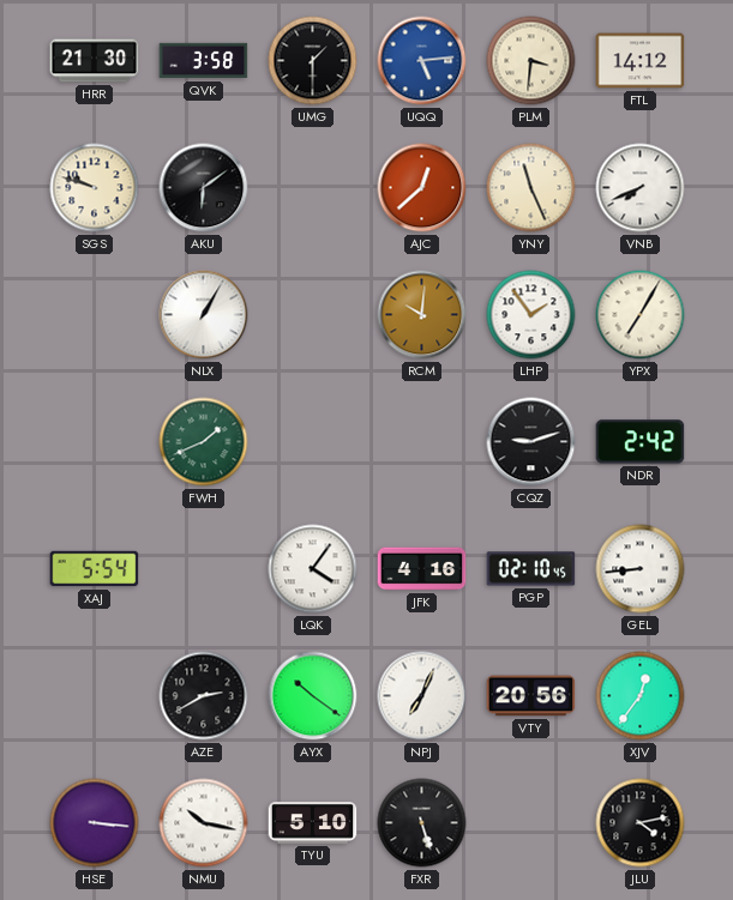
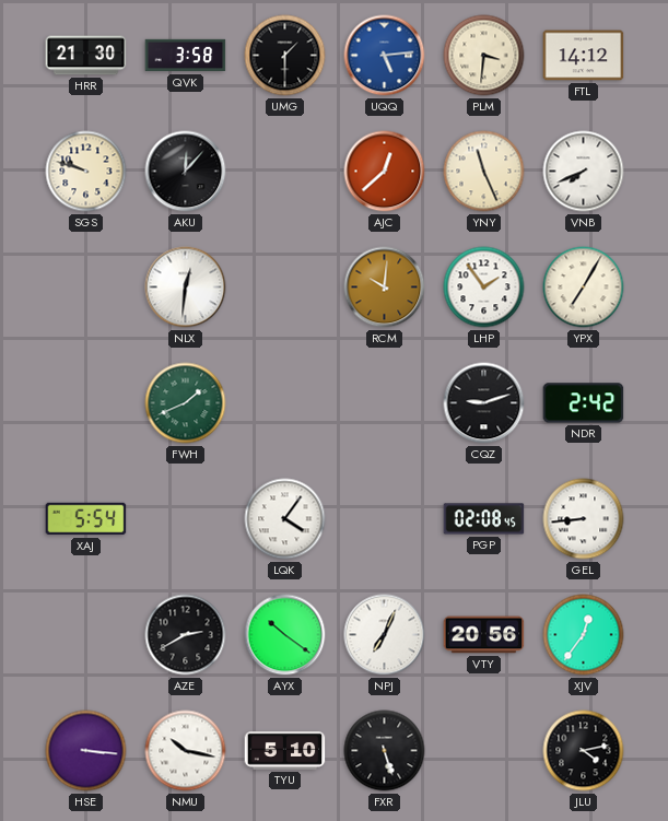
AKU: 6:09 -> 12:07 (186, 172)
NLX: 1:05 -> 12:31 (186, 288)
JFK: 4:16 -> none (422, 569)
PGP: 02:10 -> 02:08 (484, 519)
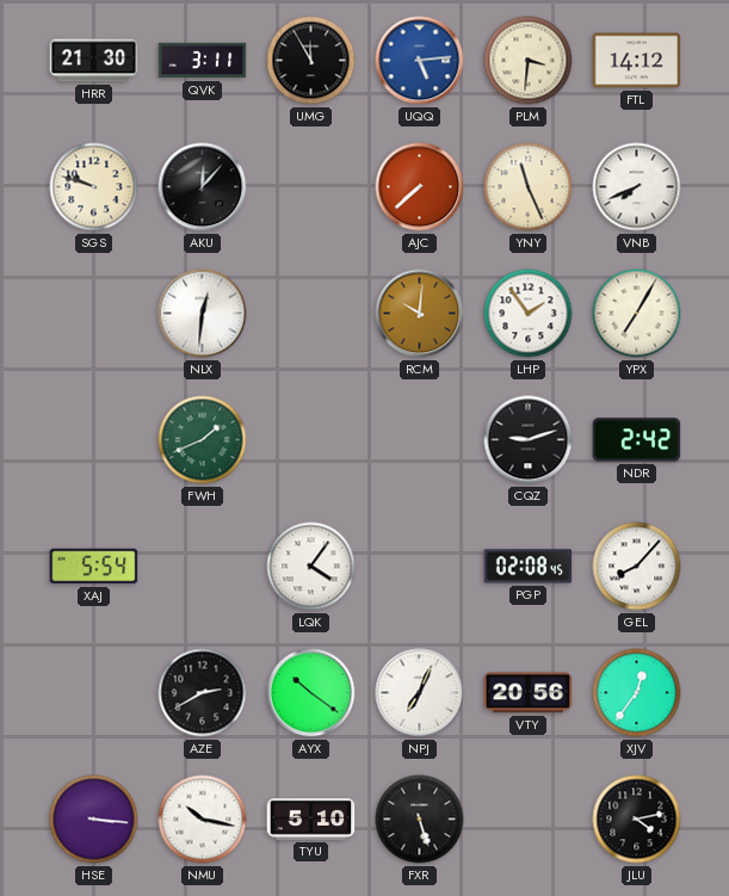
QVK: 3:58 -> 3:11 (203, 61)
UMG: 1:30 -> 11:55 (311, 61)
AJC: 12:38 -> 7:38 (420, 187)
GEL: 8:44 -> 8:07 (637, 567)
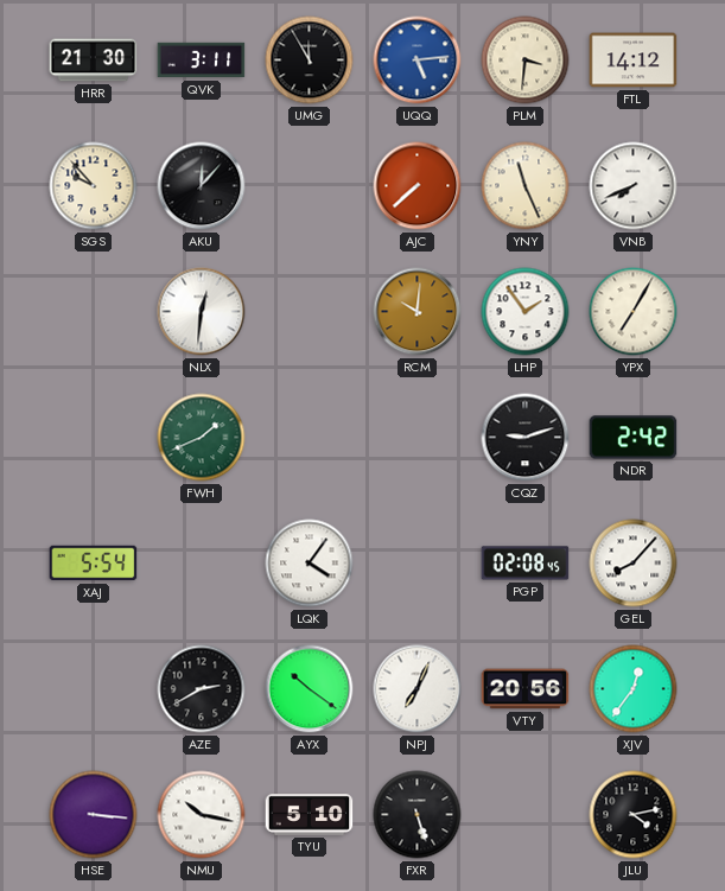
SGS: 9:48 -> 9:53 (94, 186)
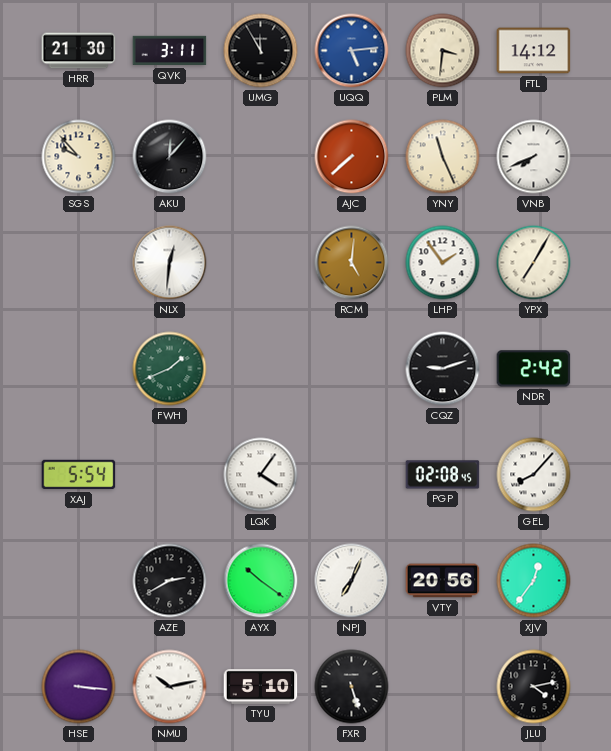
RCM: 10:01 -> 5:01 (352, 263)
NMU: 10:17 -> 10:13 (170, 687)
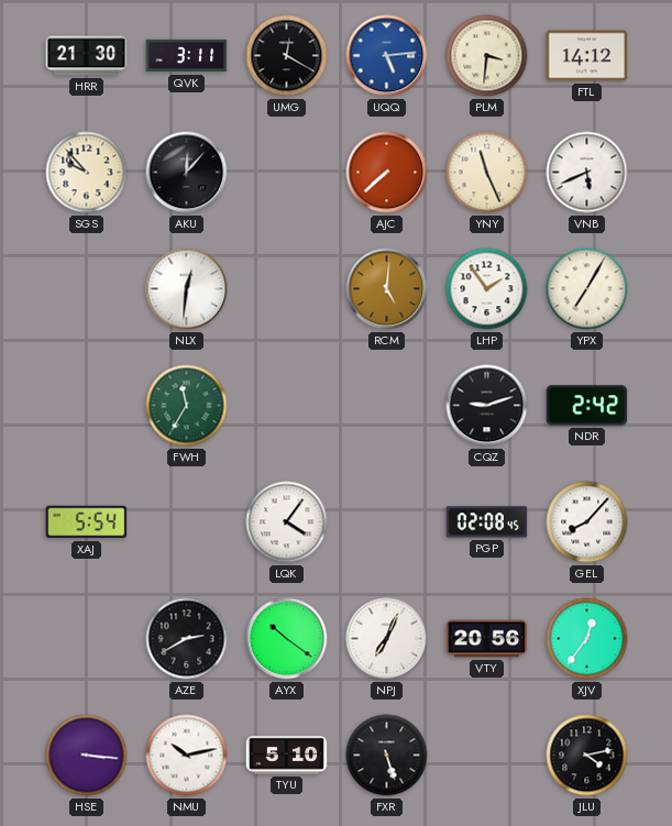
UMG: 11:55 -> 12:20 (287, 56)
VNB: 7:41 -> 5:41 (587, 173)
FWH: 1:41 -> 11:35 (187, 406)
